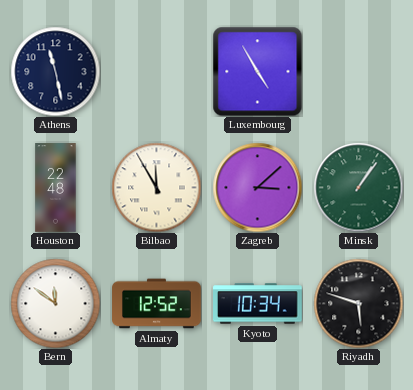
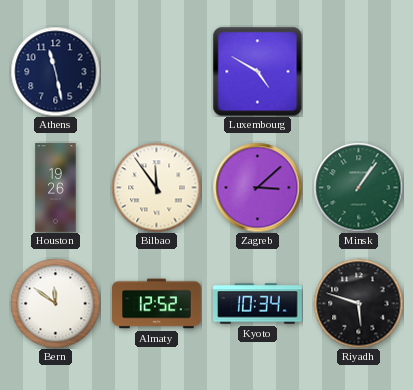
Luxembourg: 4:55 -> 4:50 (257, 71)
Houston: 22:48 -> 19:26 (56, 188)
Bilbao: 11:55 -> 11:54 (156, 187)
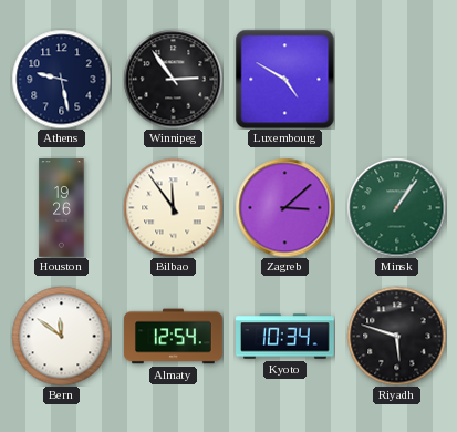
Athens: 11:28 -> 9:28 (61, 79)
Winnipeg: none -> 2:54 (173, 79)
Almaty: 12:52 -> 12:54 (174, 337)
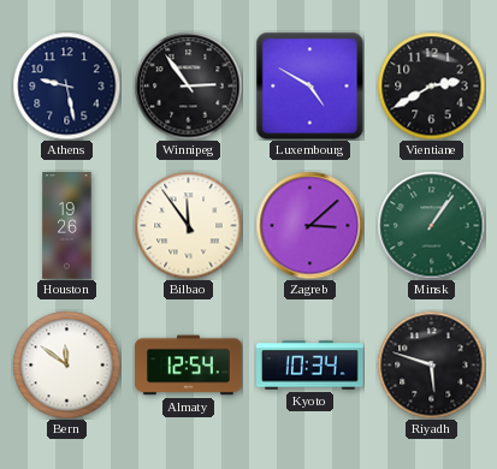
Vientiane: none -> 2:40 (431, 85)
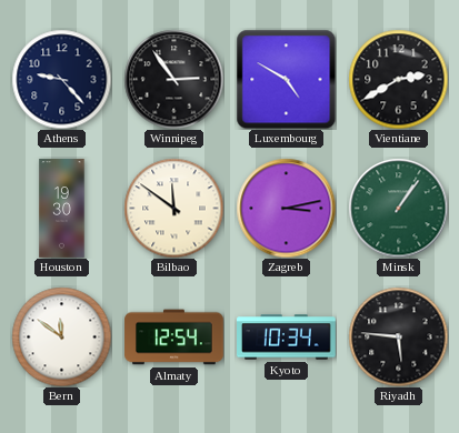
Athens: 9:28 -> 9:23 (61, 79)
Houston: 19:26 -> 19:30 (62, 209)
Bilbao: 11:54 -> 11:51 (173, 208)
Zagreb: 3:08 -> 3:13 (286, 208)
Riyadh: 5:48 -> 5:46 (398, 336)
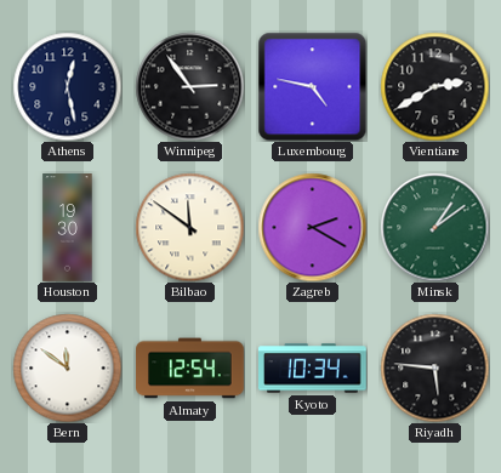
Athens: 9:23 -> 12:28 (67, 86)
Luxembourg: 4:50 -> 4:47 (312, 86)
Zagreb: 3:13 -> 2:20 (312, 227)
Minsk: 1:06 -> 1:09 (434, 227)
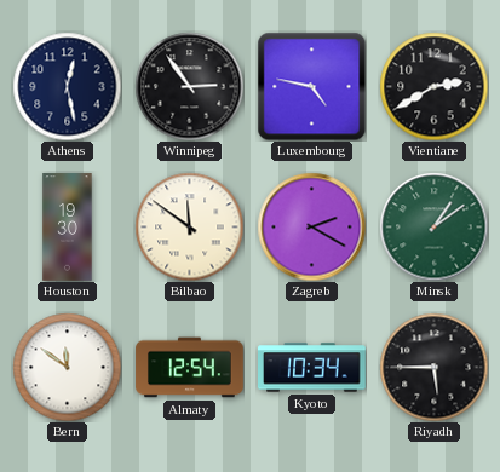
Riyadh: 5:46 -> 5:45 (433, 367)
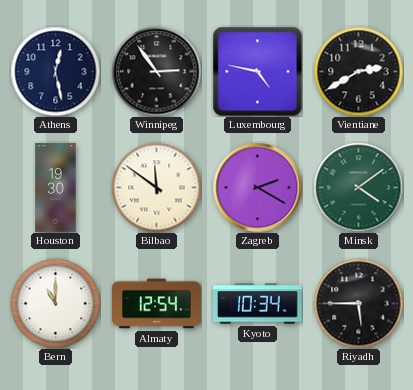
Minsk: 1:09 -> 4:09 (358, 187)
Bern: 11:51 -> 11:00 (55, 303)
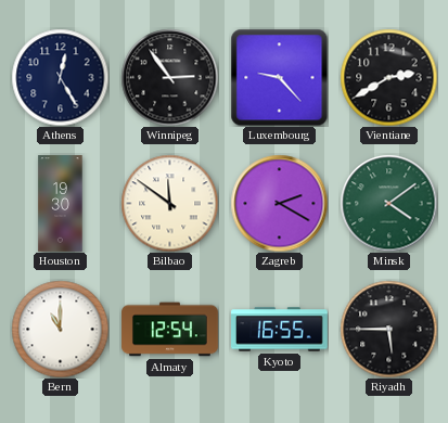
Athens: 12:28 -> 12:25 (60, 77)
Luxembourg: 4:47 -> 9:23 (279, 77)
Kyoto: 10:34 -> 16:55 (280, 330)
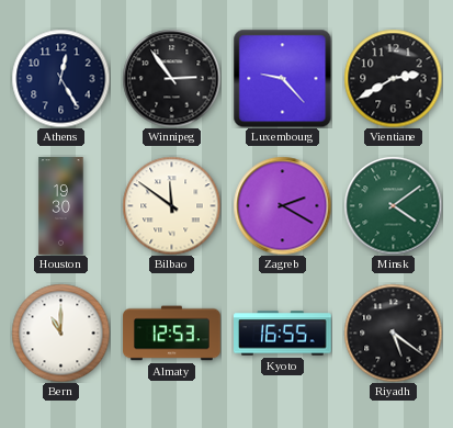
Almaty: 12:54 -> 12:53 (172, 334)
Riyadh: 5:45 -> 5:21 (393, 333)
